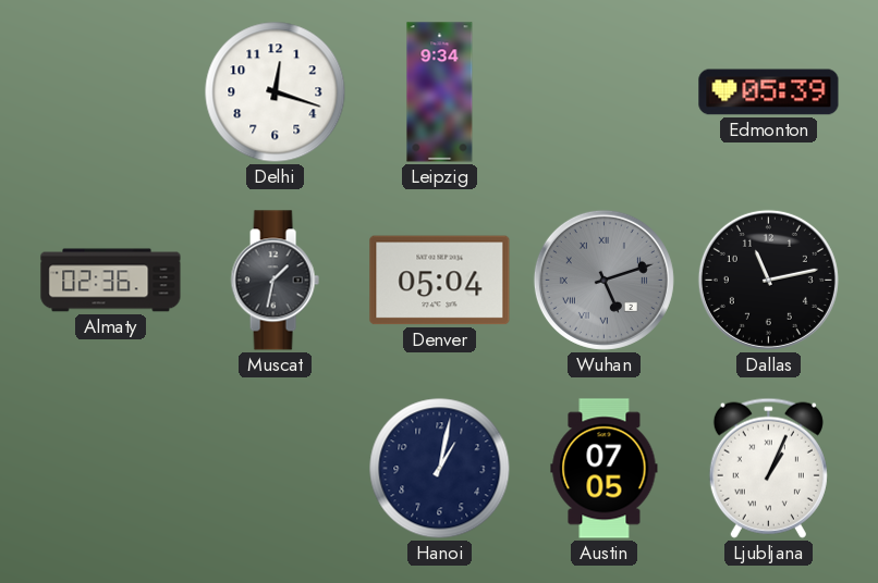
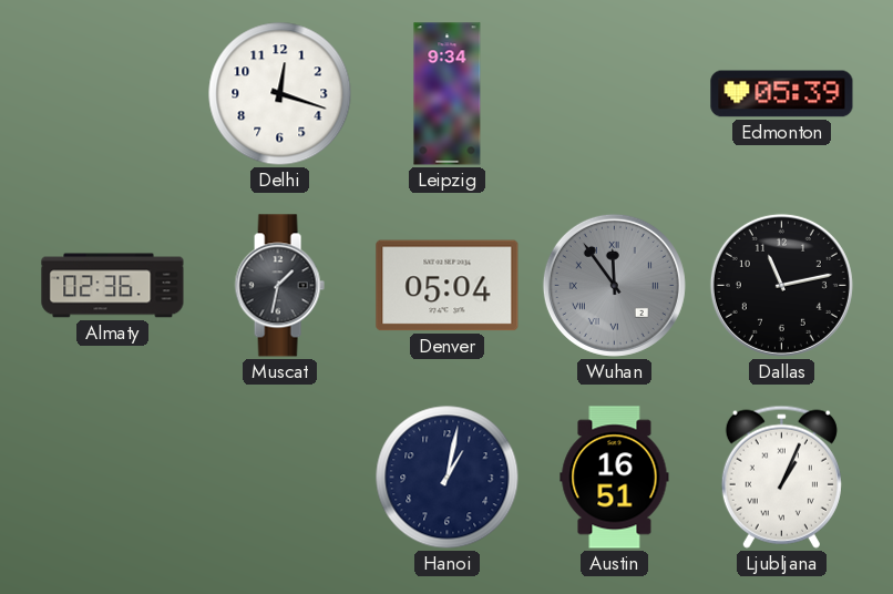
Wuhan: 5:12 -> 11:54 (614, 285)
Austin: 07:05 -> 16:51 (615, 478)
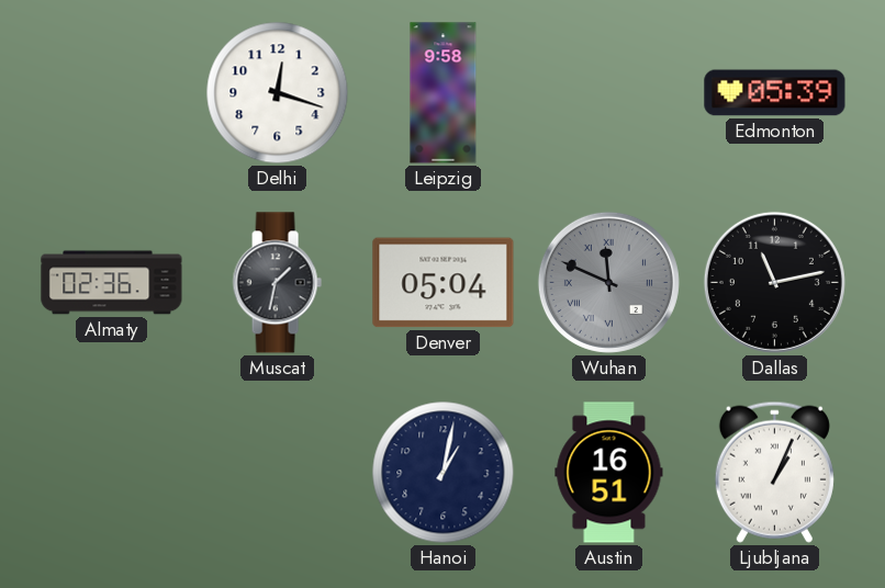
Leipzig: 9:34 -> 9:58 (444, 93)
Wuhan: 11:54 -> 11:49 (608, 282)
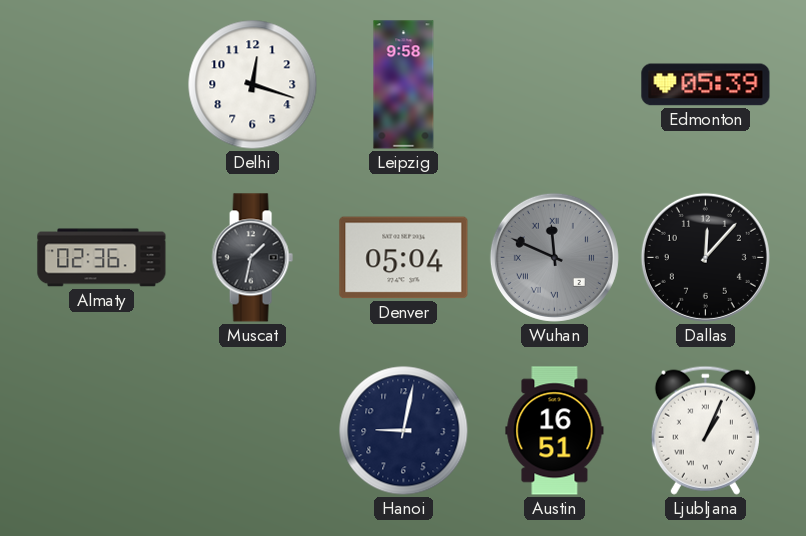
Dallas: 11:13 -> 12:07 (705, 257)
Hanoi: 1:02 -> 9:02 (404, 431)
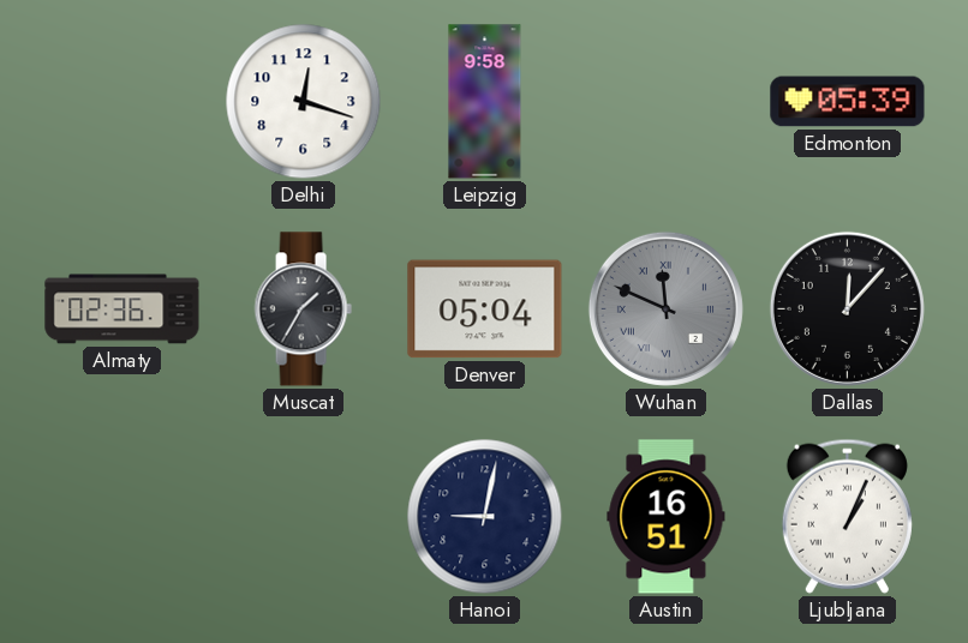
Muscat: 1:32 -> 1:35 (303, 310)
